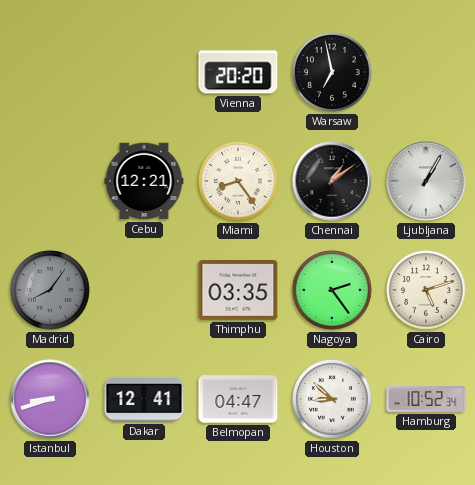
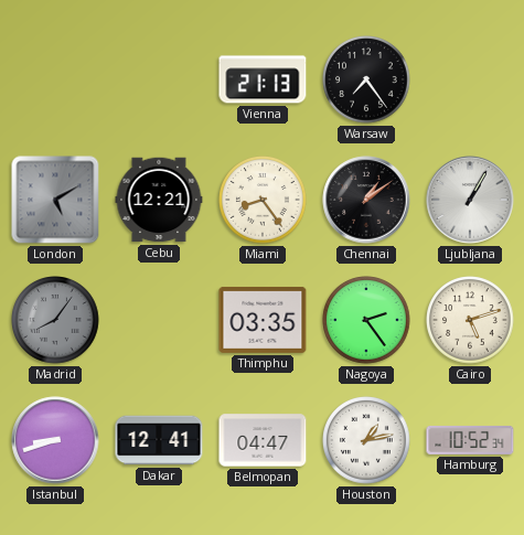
Vienna: 20:20 -> 21:13 (263, 79)
Warsaw: 6:58 -> 7:24 (366, 79)
London: none -> 5:10 (55, 200)
Houston: 8:52 -> 1:13 (366, 440)
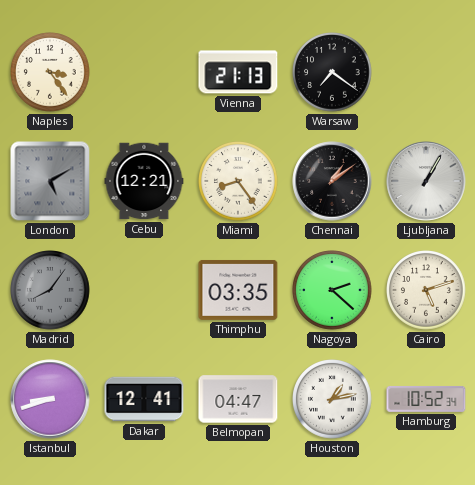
Naples: none -> 3:24 (50, 72)
Warsaw: 7:24 -> 7:21 (332, 72)
Nagoya: 2:24 -> 2:22 (332, 290)
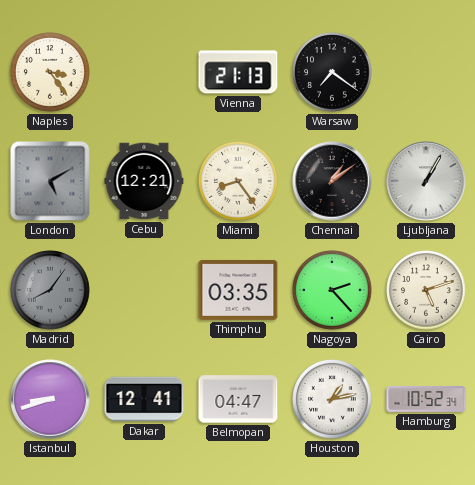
Nagoya: 2:22 -> 2:23 (332, 290)
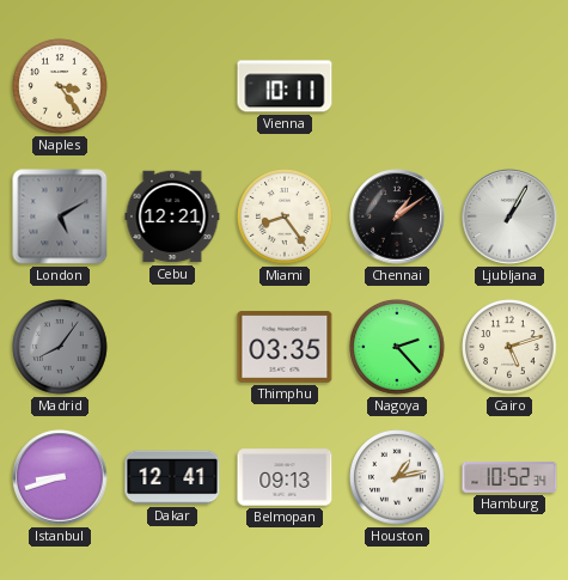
Vienna: 21:13 -> 10:11 (285, 86)
Warsaw: 7:21 -> none (332, 72)
Belmopan: 04:47 -> 09:13 (285, 477)
